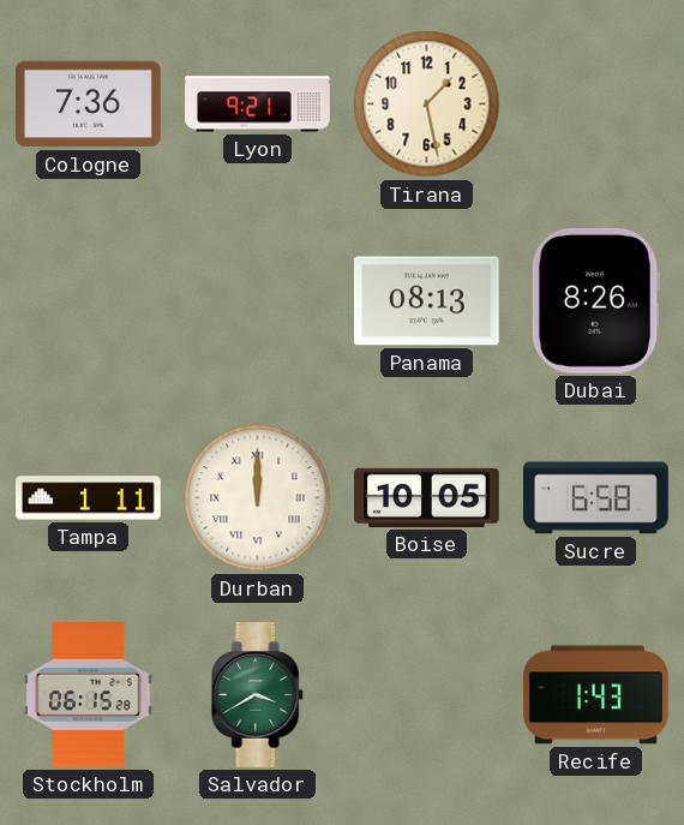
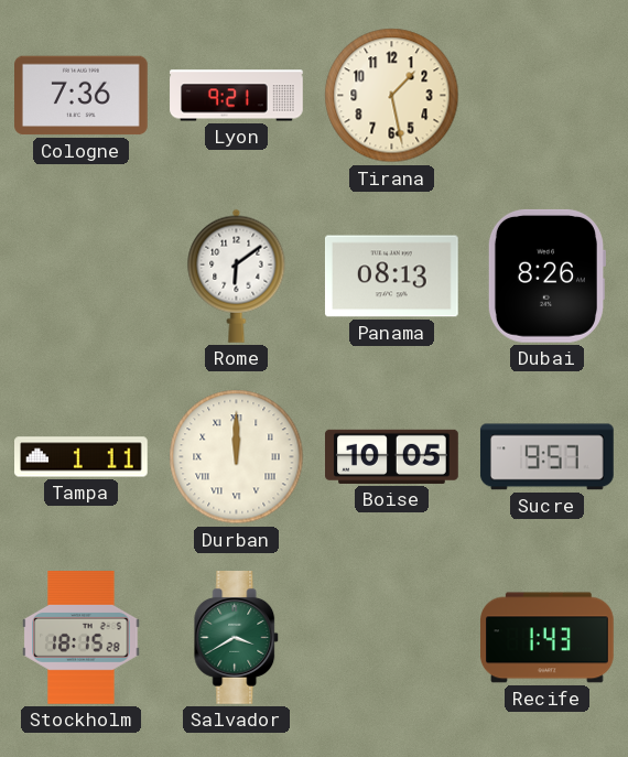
Rome: none -> 6:09 (237, 275)
Sucre: 6:58 -> 9:57 (546, 457)
Stockholm: 06:15 -> 18:15 (82, 638)
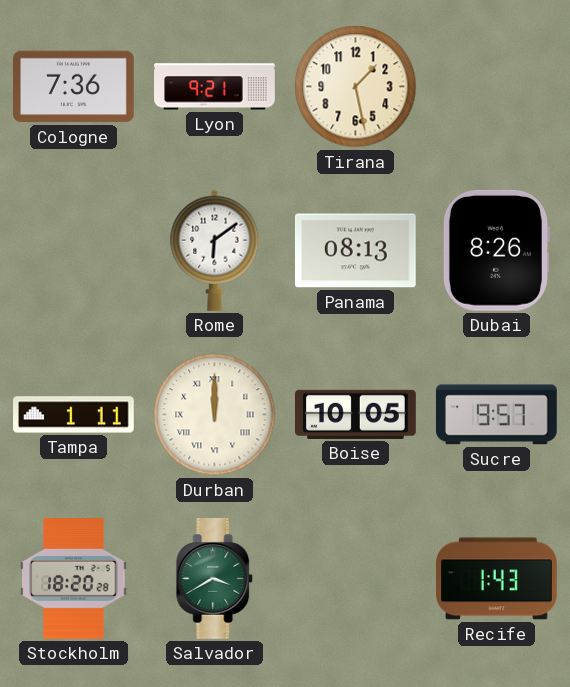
Stockholm: 18:15 -> 18:20 (74, 579)
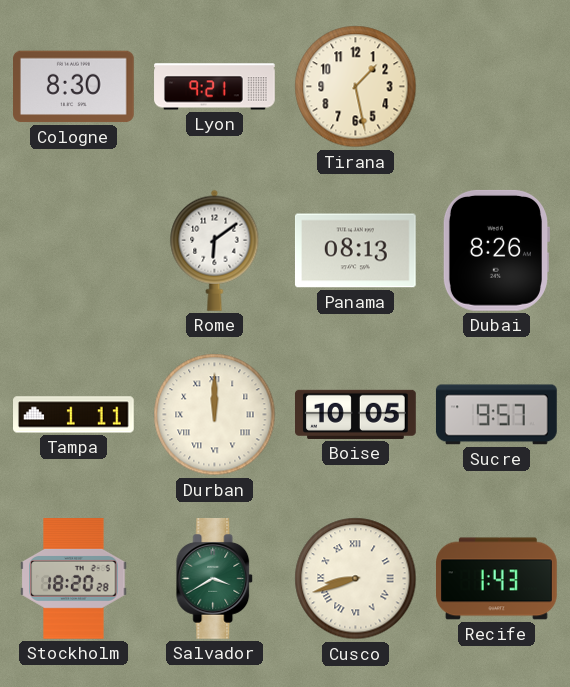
Cologne: 7:36 -> 8:30 (74, 87)
Cusco: none -> 8:42 (356, 579)
